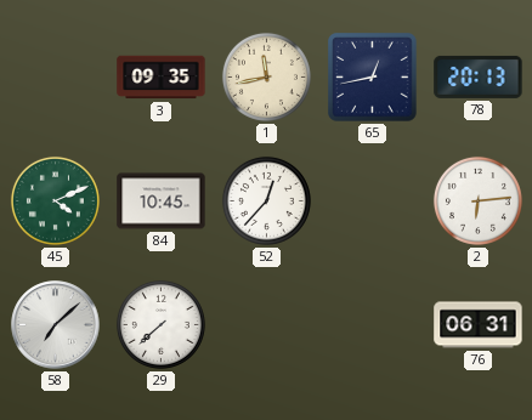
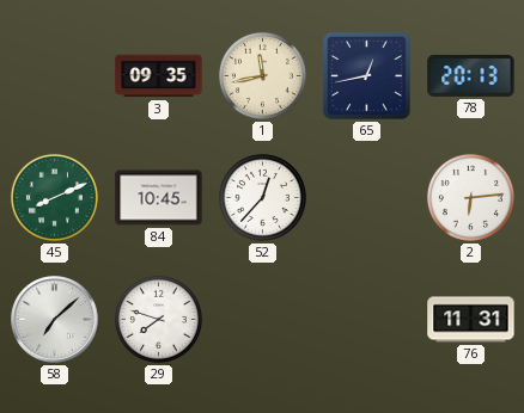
45: 4:11 -> 8:11 (54, 197)
29: 7:38 -> 7:48 (158, 319)
76: 06:31 -> 11:31 (471, 320)
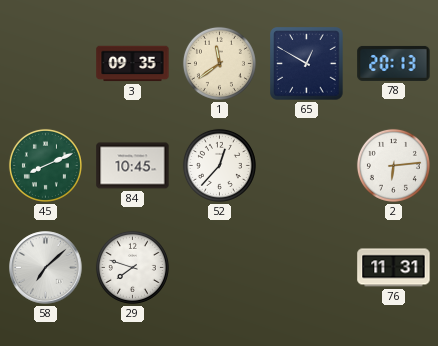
1: 11:43 -> 11:39 (219, 63)
65: 12:43 -> 12:50 (307, 64)
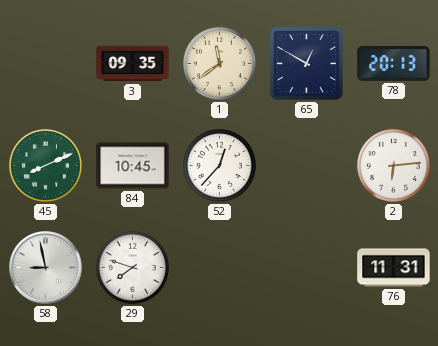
58: 7:08 -> 8:58 (46, 268)
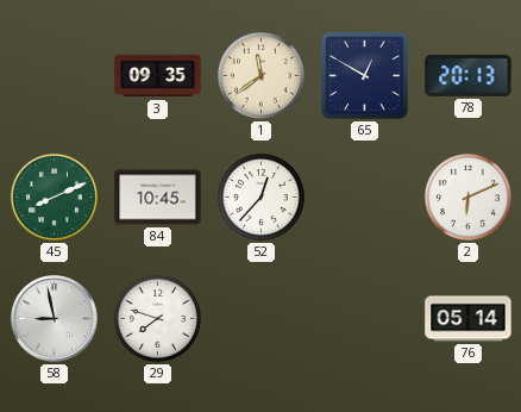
2: 6:14 -> 6:11 (467, 196)
76: 11:31 -> 05:14 (469, 319)
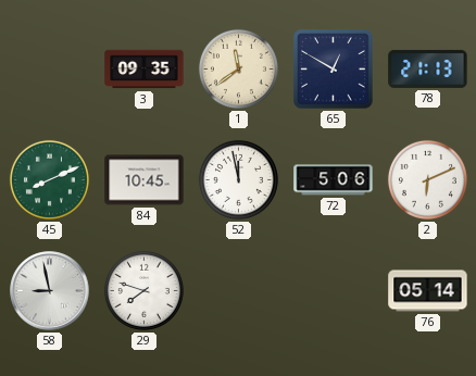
78: 20:13 -> 21:13 (428, 68)
52: 12:37 -> 11:58 (238, 179)
72: none -> 5:06 (334, 180)
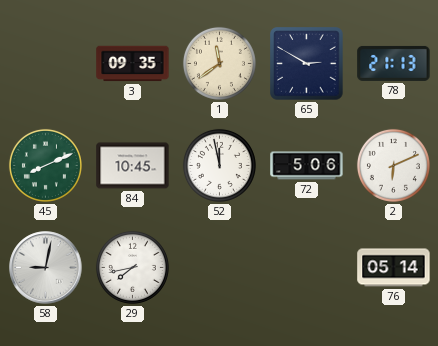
65: 12:50 -> 2:50 (307, 64)
58: 8:58 -> 9:02 (46, 268)
29: 7:48 -> 7:43 (132, 267)
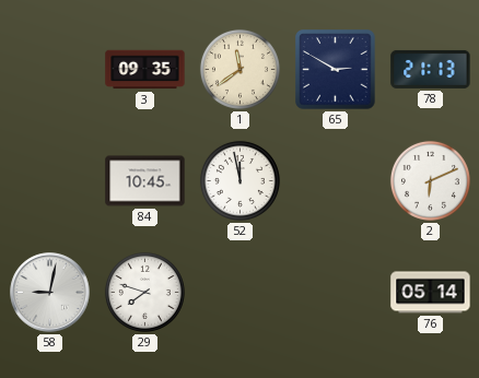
45: 8:11 -> none (45, 165)
72: 5:06 -> none (307, 166)
29: 7:43 -> 7:48 (144, 292)
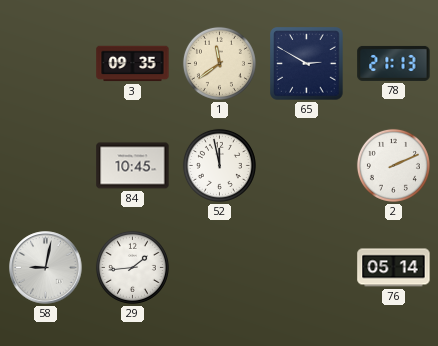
2: 6:11 -> 2:11 (393, 165)
29: 7:48 -> 1:44 (132, 267)
